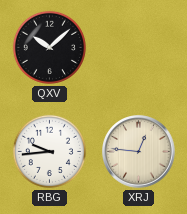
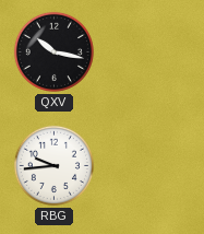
QXV: 10:08 -> 10:17 (53, 51)
XRJ: 12:46 -> none (139, 152)
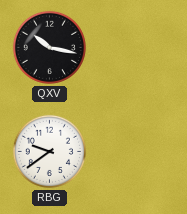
RBG: 9:44 -> 9:39 (49, 151)
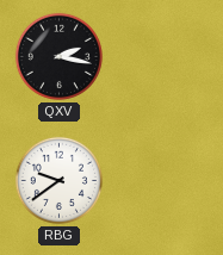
QXV: 10:17 -> 2:17 (58, 56)
